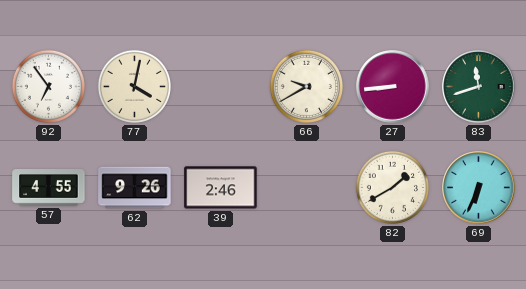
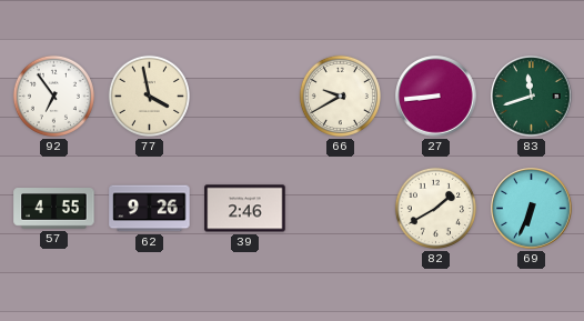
77: 4:02 -> 3:58 (149, 96)
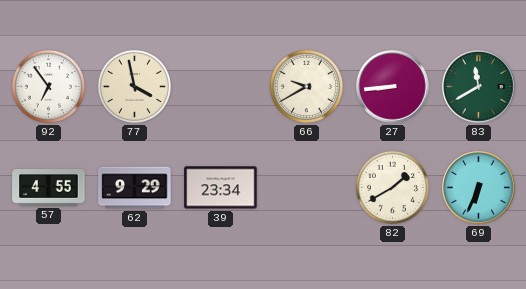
83: 11:42 -> 11:40 (479, 87)
62: 9:26 -> 9:29 (135, 188)
39: 2:46 -> 23:34 (221, 188)
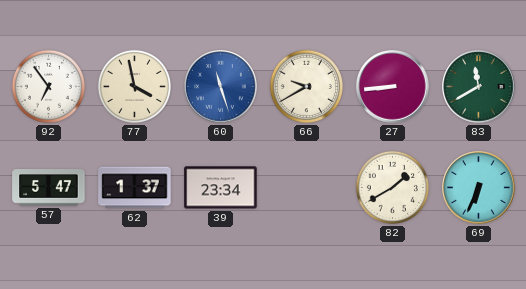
60: none -> 11:27 (221, 87)
57: 4:55 -> 5:47 (49, 188)
62: 9:29 -> 1:37 (135, 188)
